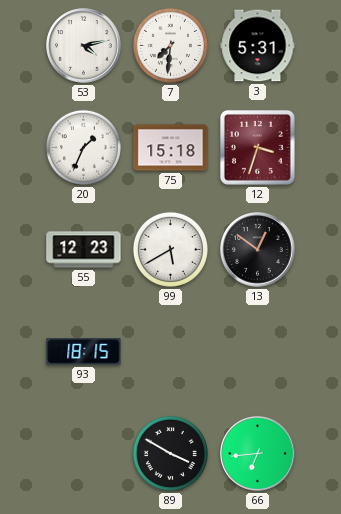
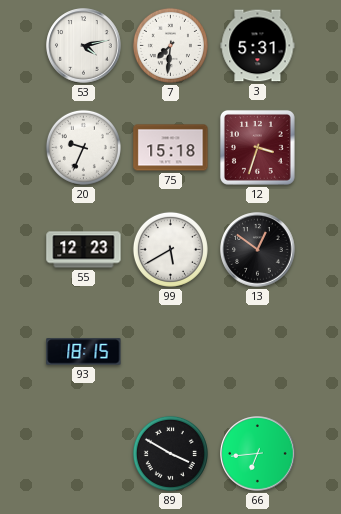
20: 1:34 -> 9:34 (83, 147)
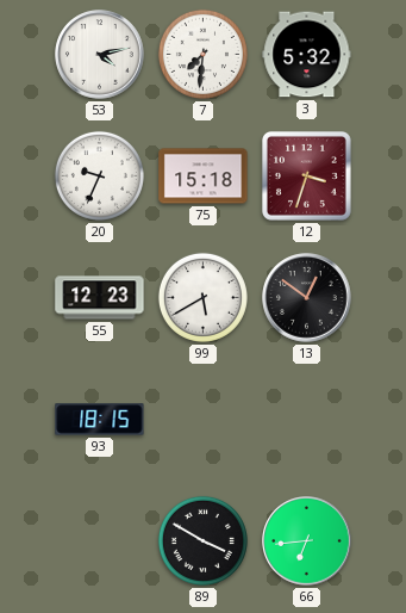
3: 5:31 -> 5:32 (307, 55)
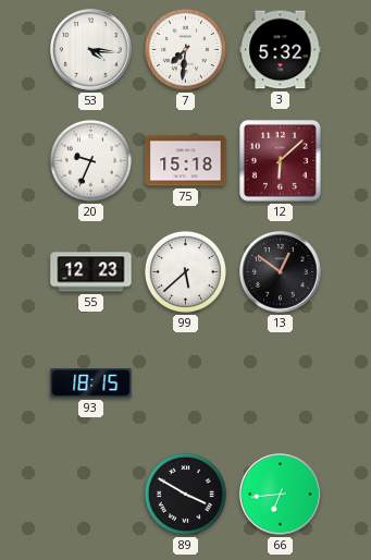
53: 4:13 -> 4:16 (91, 50)
12: 3:33 -> 6:08 (280, 160)
99: 5:40 -> 5:38 (185, 271)
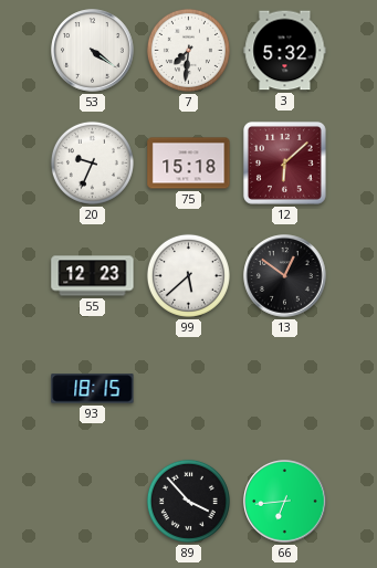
53: 4:16 -> 4:21 (93, 51)
89: 3:50 -> 3:53 (188, 501)
